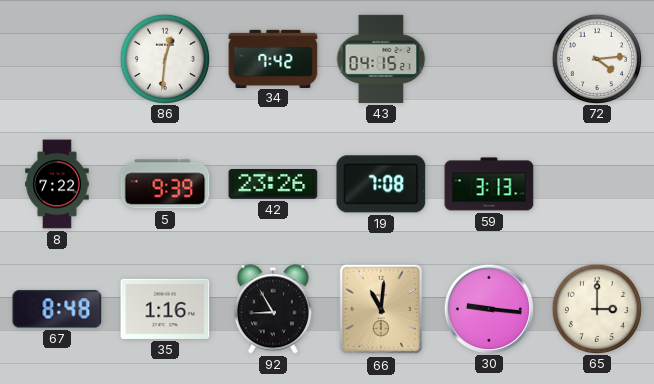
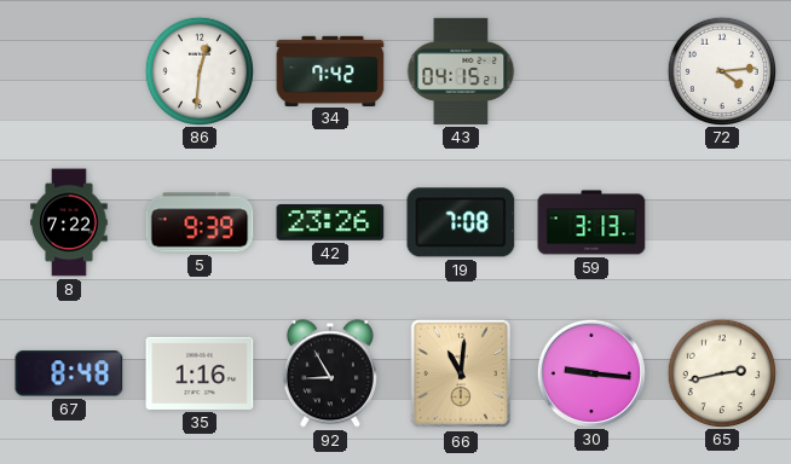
65: 3:00 -> 2:43 (721, 372)
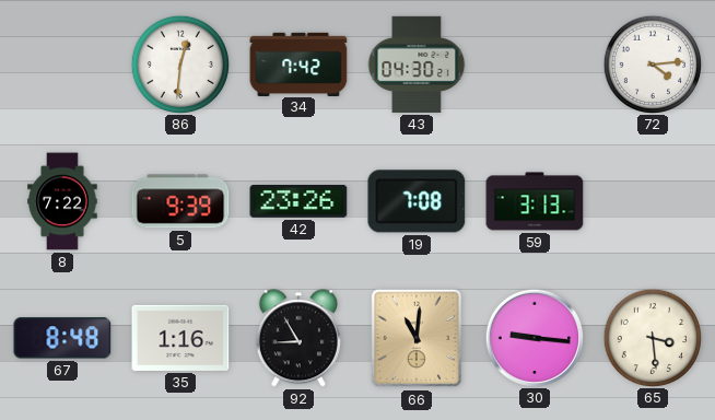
43: 04:15 -> 04:30 (417, 65)
65: 2:43 -> 3:29 (652, 337)
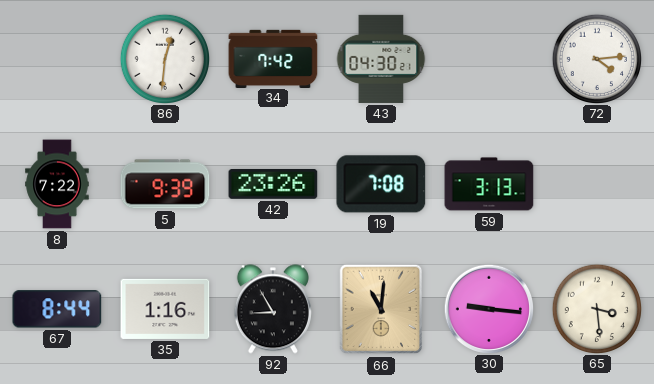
67: 8:48 -> 8:44 (57, 309)
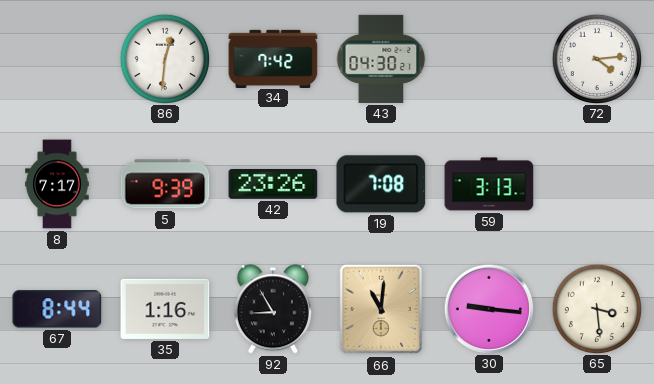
8: 7:22 -> 7:17 (57, 184)
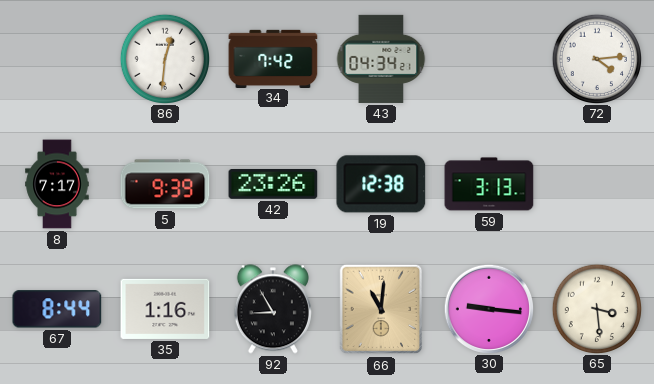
43: 04:30 -> 04:34 (381, 59)
19: 7:08 -> 12:38 (381, 184)
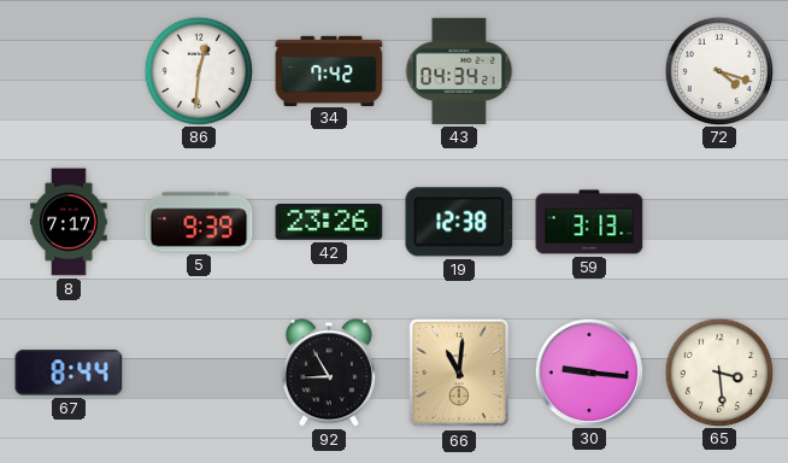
72: 4:14 -> 4:18 (718, 70)
35: 1:16 -> none (165, 309)
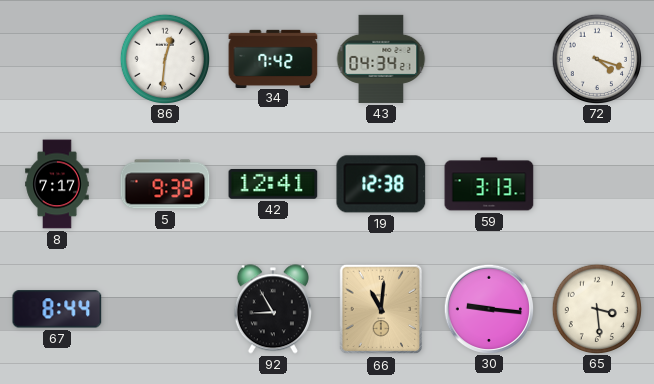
42: 23:26 -> 12:41 (273, 185)
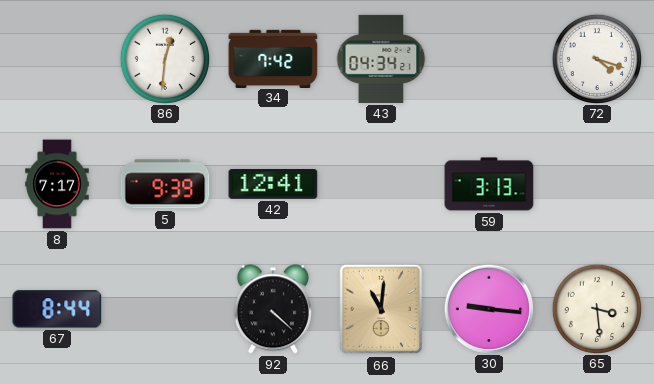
19: 12:38 -> none (381, 184)
92: 8:55 -> 4:22 (273, 309)
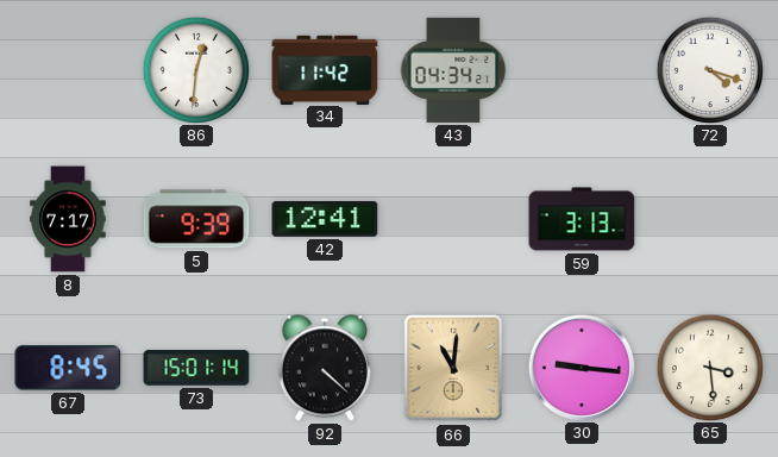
34: 7:42 -> 11:42 (325, 69)
67: 8:44 -> 8:45 (68, 368)
73: none -> 15:01 (196, 368)
